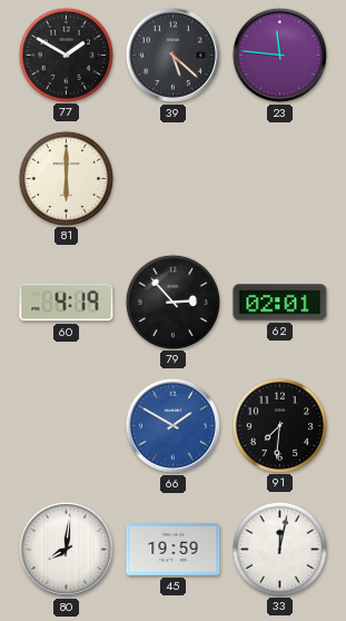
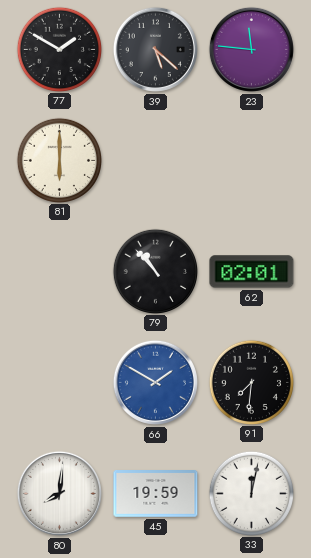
60: 4:19 -> none (67, 303)
79: 2:53 -> 10:53 (155, 271)
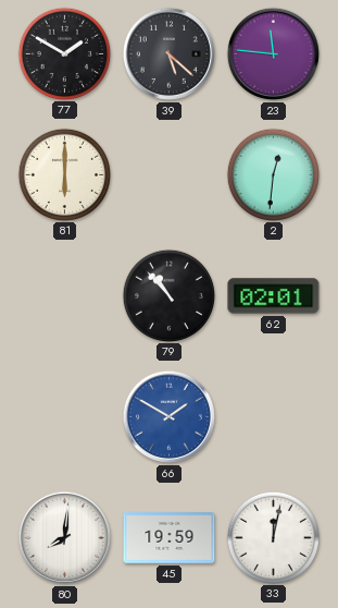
2: none -> 12:31 (273, 174)
91: 7:31 -> none (251, 382)
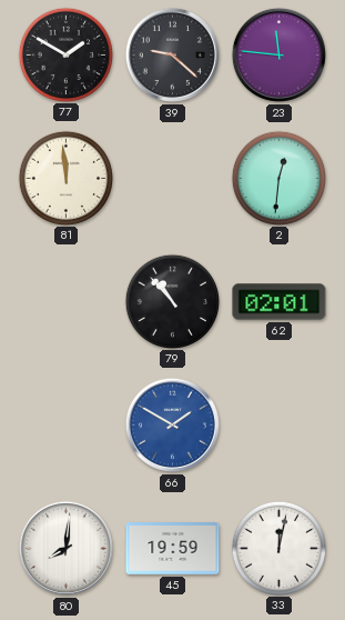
39: 5:22 -> 9:22 (172, 54)
81: 6:00 -> 11:59 (65, 178)
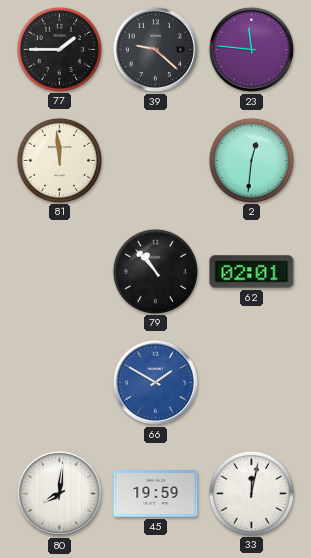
77: 1:50 -> 1:45 (59, 49)
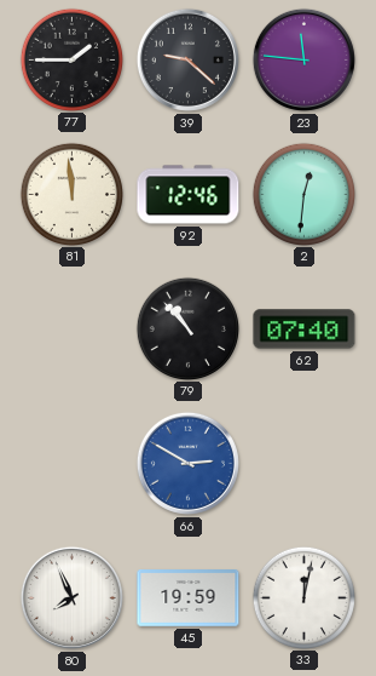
92: none -> 12:46 (189, 195)
62: 02:01 -> 07:40 (305, 330)
66: 1:50 -> 2:50 (187, 463)
80: 8:01 -> 7:56 (71, 597)
